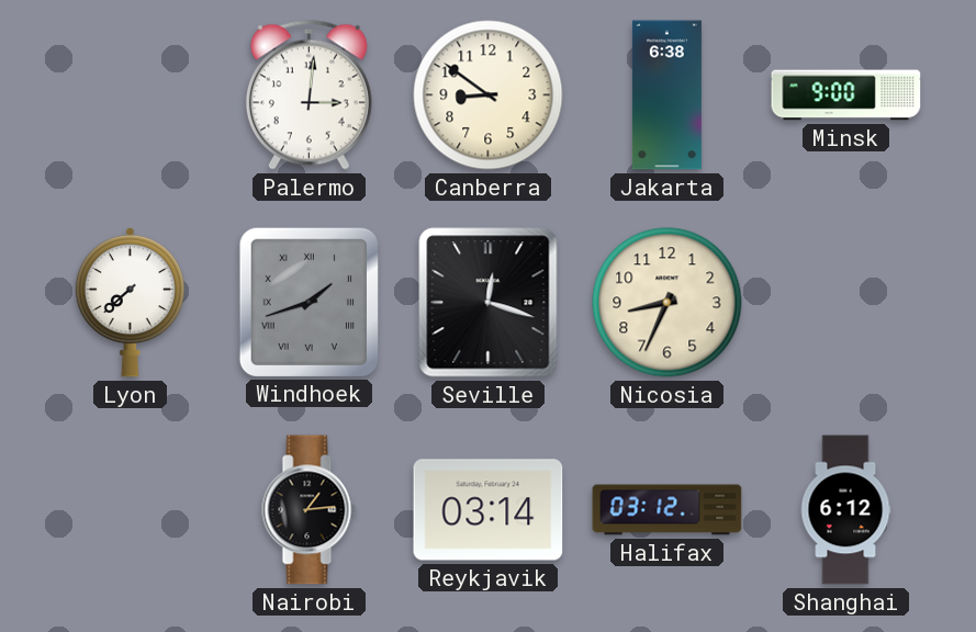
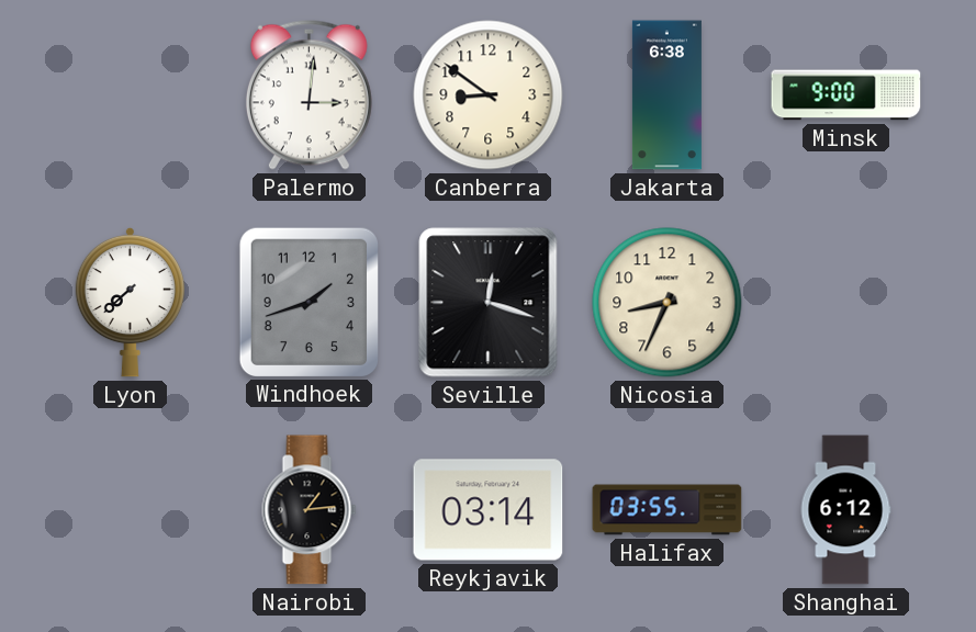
Windhoek numerals: Roman -> Arabic (308, 302)
Halifax: 03:12 -> 03:55 (668, 510)
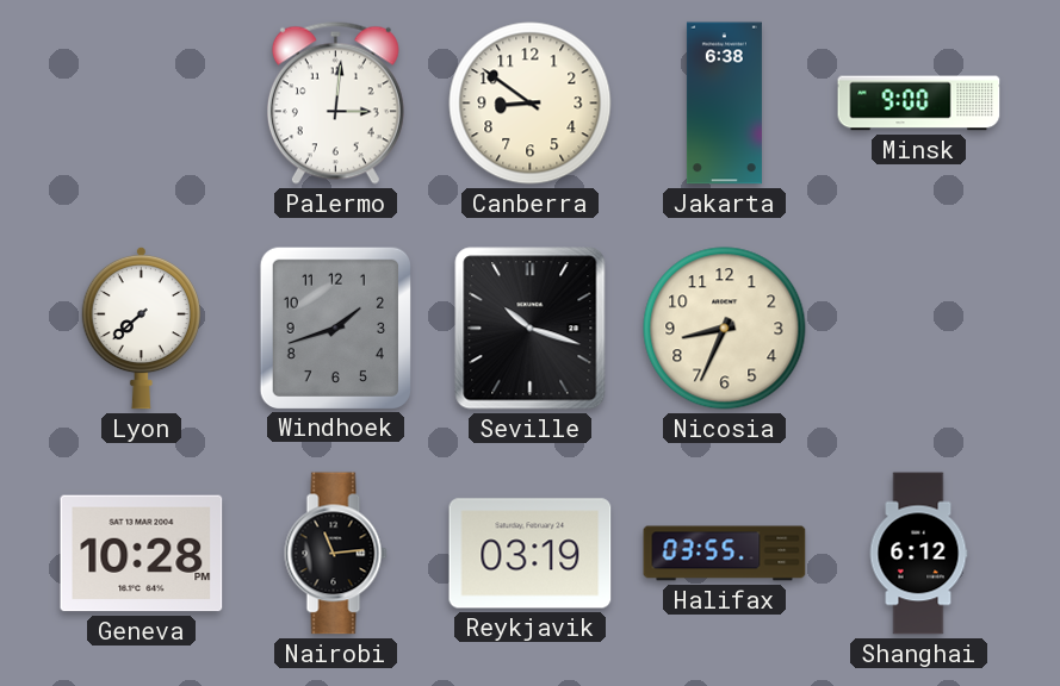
Seville: 12:18 -> 10:18 (531, 329)
Geneva: none -> 10:28 (142, 554)
Nairobi: 1:14 -> 11:14 (336, 554)
Reykjavik: 03:14 -> 03:19 (531, 554)
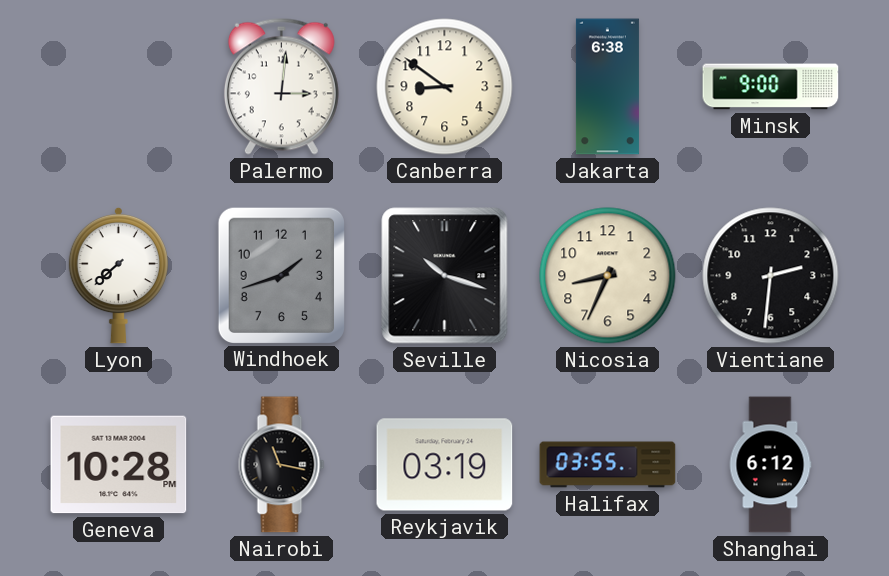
Vientiane: none -> 2:31 (771, 276)
Nairobi: 11:14 -> 11:17 (282, 465)
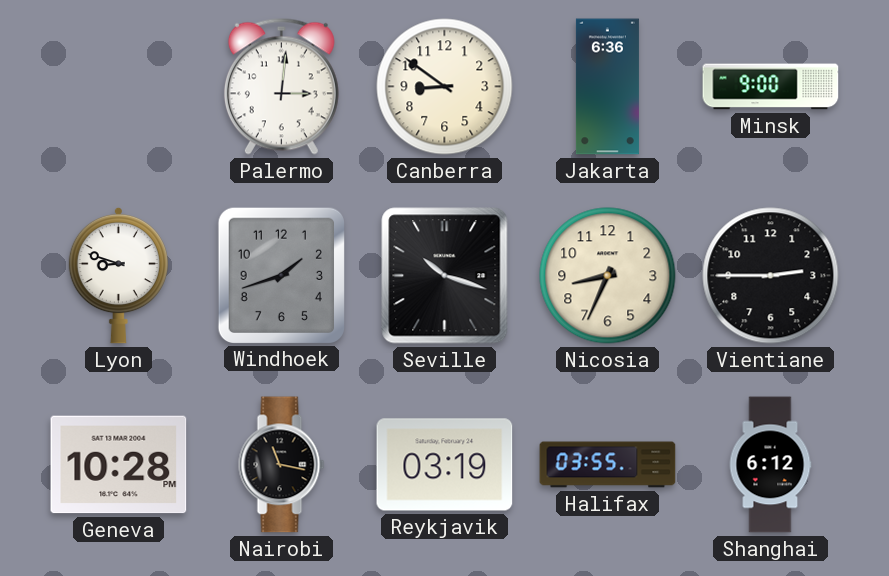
Jakarta: 6:38 -> 6:36 (607, 87)
Lyon: 7:38 -> 8:48 (118, 275)
Vientiane: 2:31 -> 2:45 (771, 276)
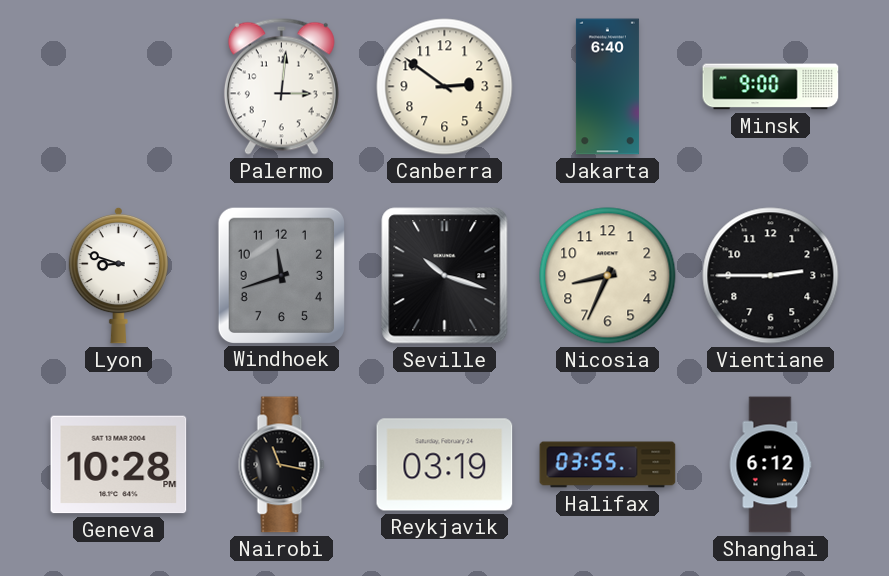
Canberra: 8:51 -> 2:51 (445, 87)
Jakarta: 6:36 -> 6:40 (607, 87)
Windhoek: 1:42 -> 11:42 (281, 275)
